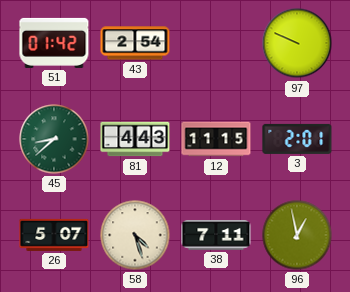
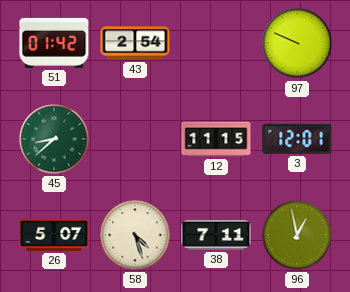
81: 4:43 -> none (135, 139)
3: 2:01 -> 12:01 (297, 139)
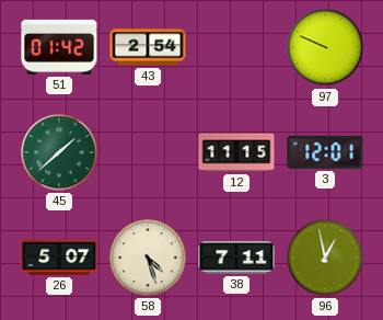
45: 8:38 -> 1:38 (59, 152)
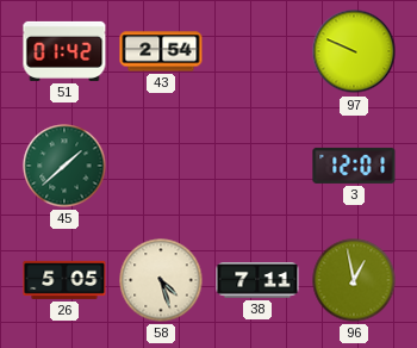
12: 11:15 -> none (236, 152)
26: 5:07 -> 5:05 (64, 280)
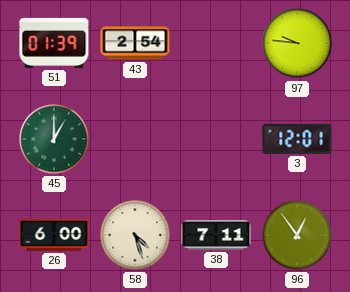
51: 01:42 -> 01:39 (54, 43)
97: 9:49 -> 9:46 (297, 43)
45: 1:38 -> 1:00 (54, 139)
26: 5:05 -> 6:00 (54, 235)
96: 12:58 -> 12:54 (297, 235)
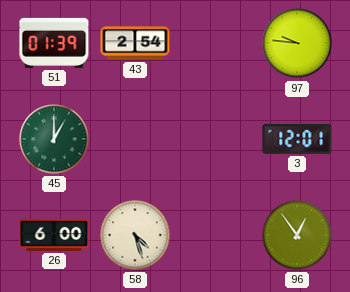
38: 7:11 -> none (216, 235)
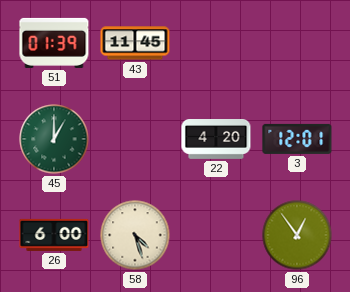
43: 2:54 -> 11:45 (135, 43)
97: 9:46 -> none (297, 43)
22: none -> 4:20 (216, 140)
